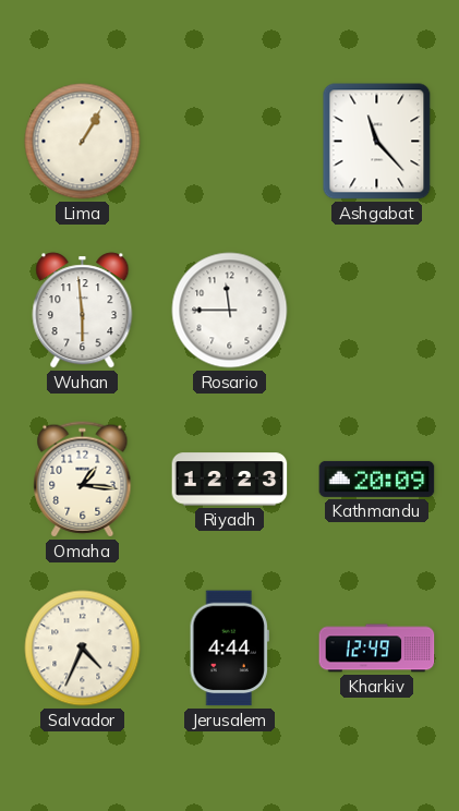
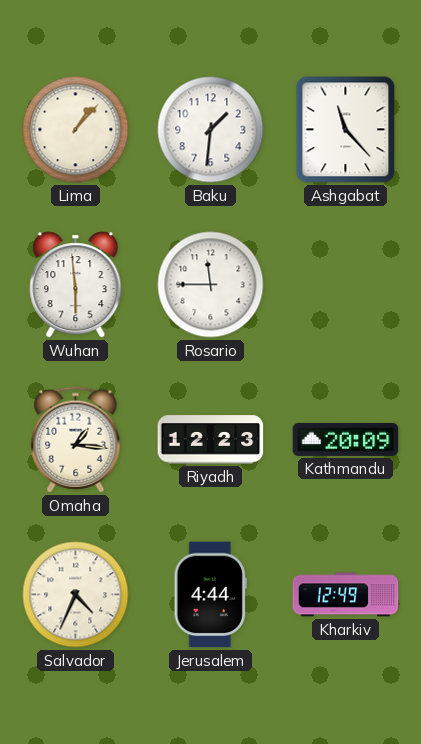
Lima: 1:05 -> 1:07 (76, 130)
Baku: none -> 1:31 (211, 130)
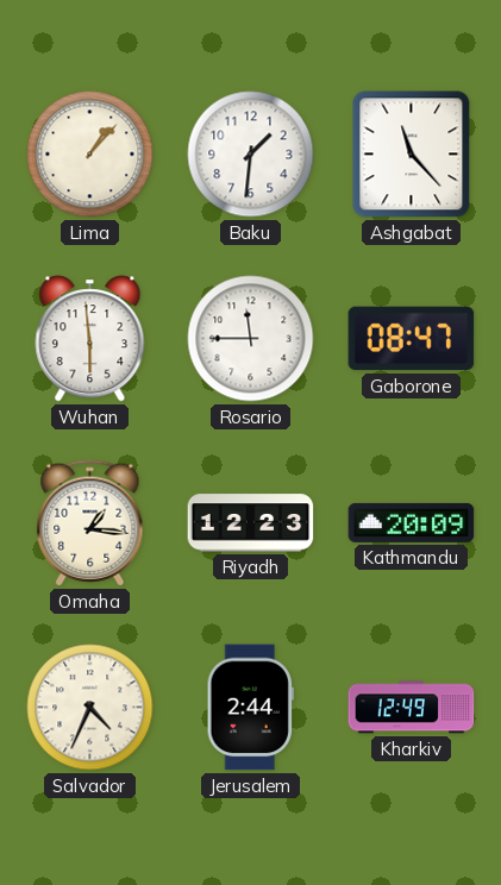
Gaborone: none -> 08:47 (412, 339)
Jerusalem: 4:44 -> 2:44 (250, 708)
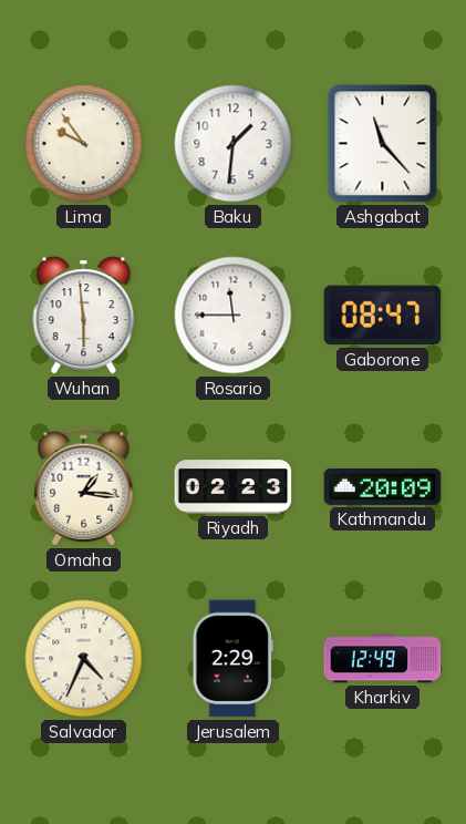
Lima: 1:07 -> 9:54 (84, 144)
Riyadh: 12:23 -> 02:23 (234, 487)
Jerusalem: 2:44 -> 2:29 (232, 659)
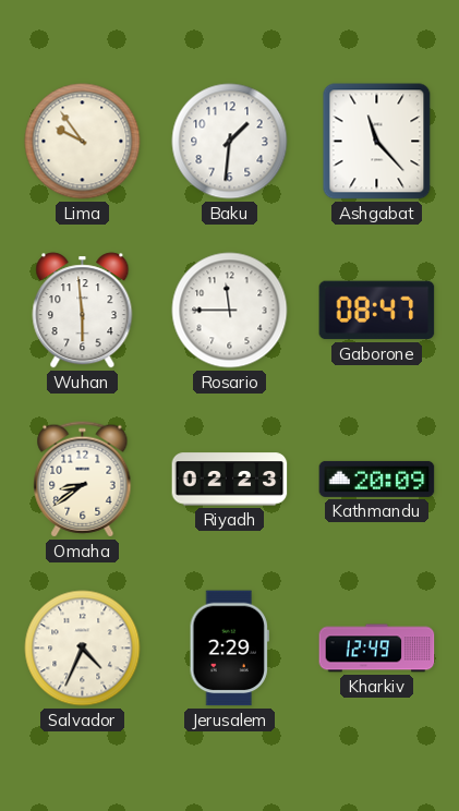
Omaha: 1:16 -> 8:39 (83, 480)
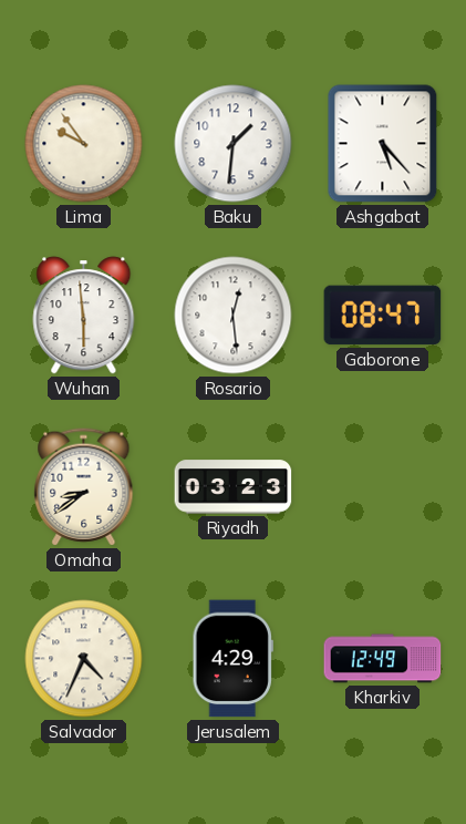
Ashgabat: 11:23 -> 5:23 (383, 144)
Rosario: 11:45 -> 12:29 (234, 316)
Riyadh: 02:23 -> 03:23 (234, 487)
Kathmandu: 20:09 -> none (377, 479)
Jerusalem: 2:29 -> 4:29 (232, 659)
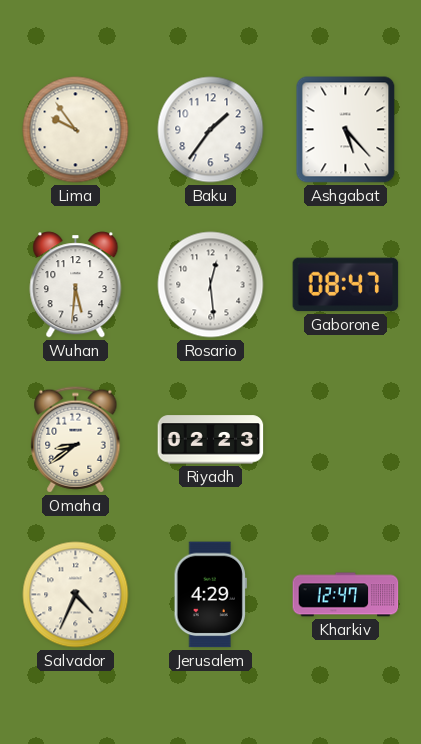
Baku: 1:31 -> 1:36 (211, 130)
Wuhan: 5:59 -> 5:31 (76, 285)
Riyadh: 03:23 -> 02:23 (211, 440)
Kharkiv: 12:49 -> 12:47 (346, 595)
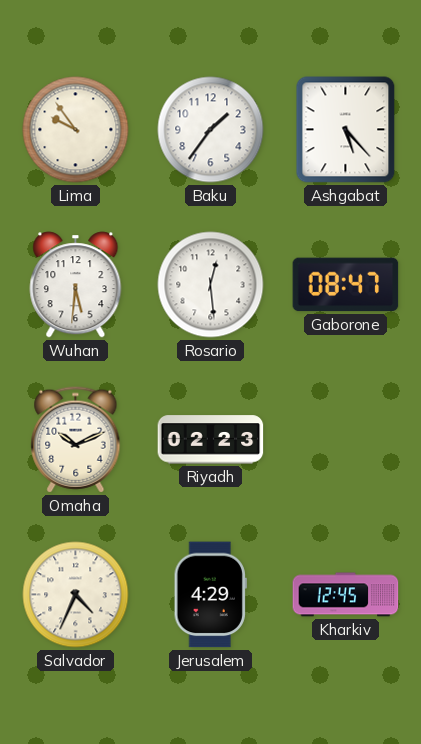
Omaha: 8:39 -> 10:11 (76, 440)
Kharkiv: 12:47 -> 12:45 (346, 595)
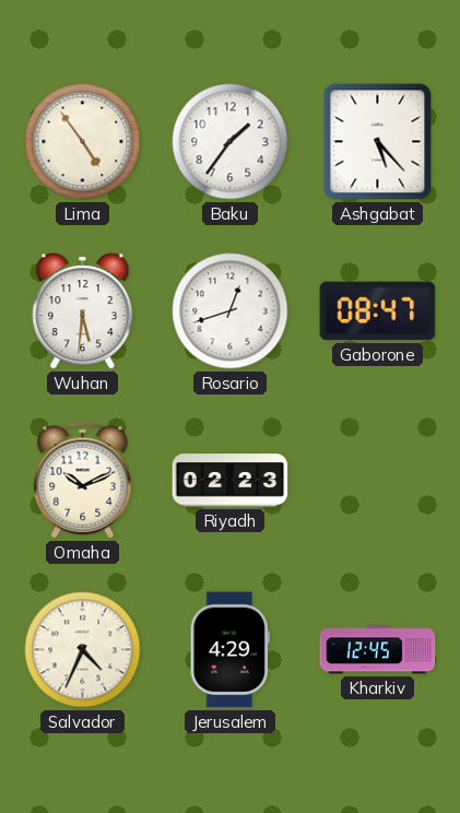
Lima: 9:54 -> 4:54 (83, 142)
Rosario: 12:29 -> 12:42 (231, 311)
